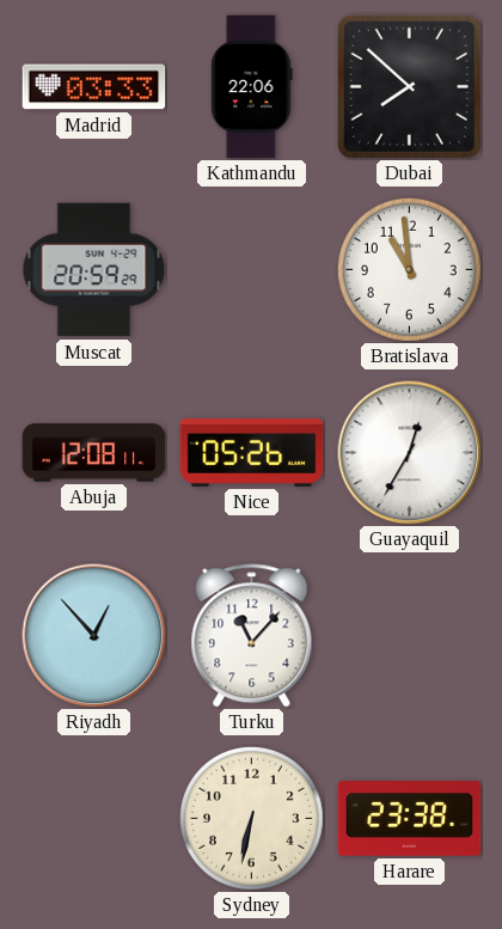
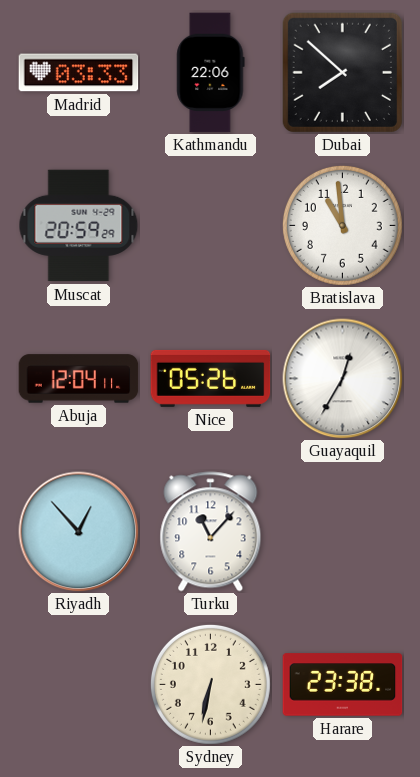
Abuja: 12:08 -> 12:04 (79, 379)
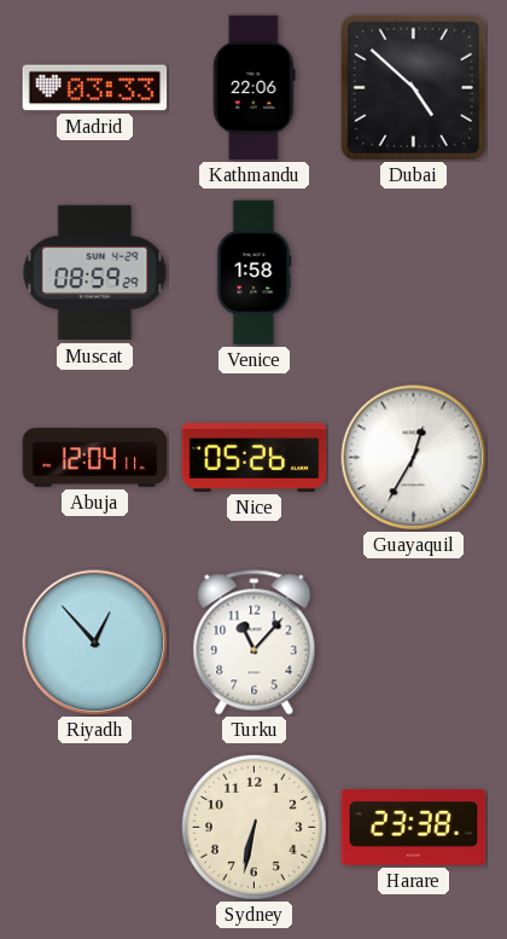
Dubai: 7:52 -> 4:52 (413, 87)
Muscat: 20:59 -> 08:59 (95, 273)
Venice: none -> 1:58 (253, 273)
Bratislava: 10:59 -> none (342, 225)
